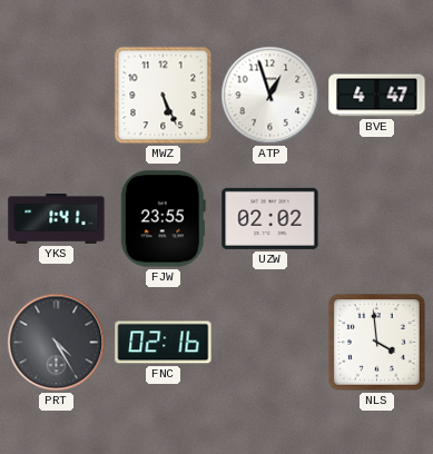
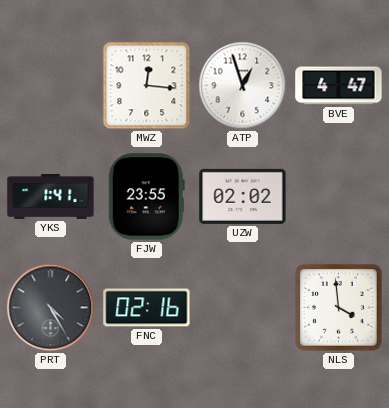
MWZ: 5:26 -> 12:16 (147, 86)
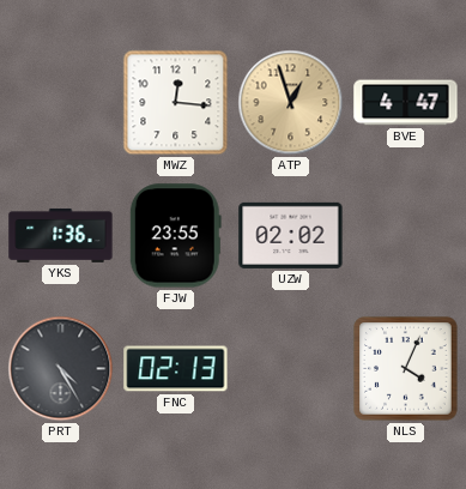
ATP dial: white -> champagne (291, 103)
YKS: 1:41 -> 1:36 (61, 235)
FNC: 02:16 -> 02:13 (176, 369)
NLS: 3:59 -> 4:04 (406, 369)
